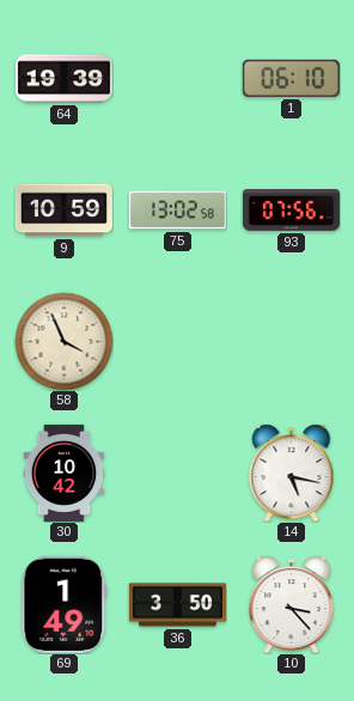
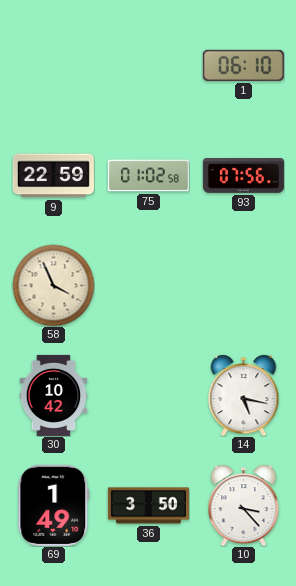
64: 19:39 -> none (63, 79)
9: 10:59 -> 22:59 (53, 176)
75: 13:02 -> 01:02 (148, 176)
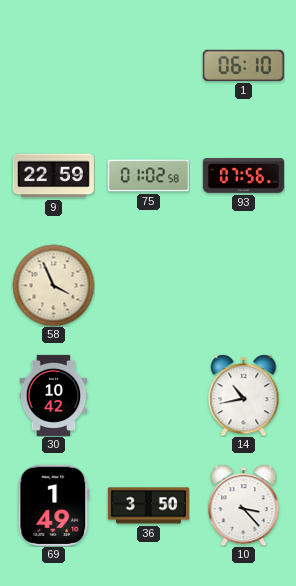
14: 5:17 -> 10:43 (244, 395)
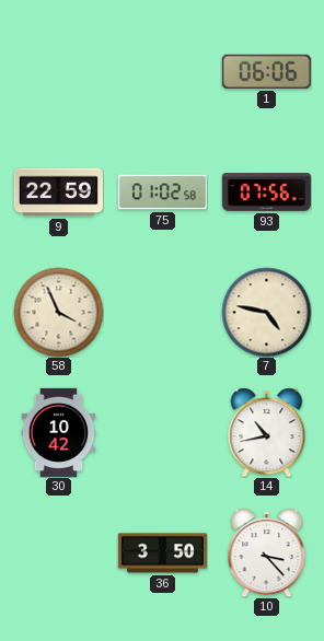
1: 06:10 -> 06:06 (266, 71)
7: none -> 4:47 (266, 312)
69: 1:49 -> none (54, 505)
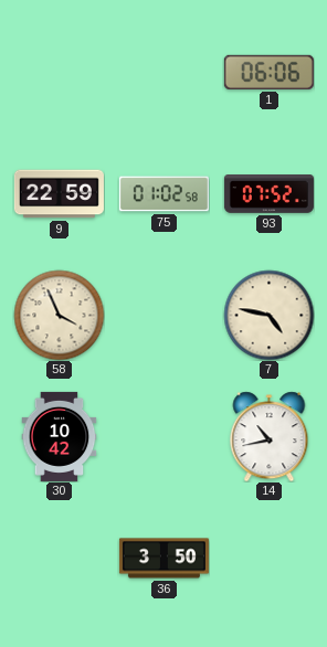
93: 07:56 -> 07:52 (268, 194)
10: 3:23 -> none (267, 552)
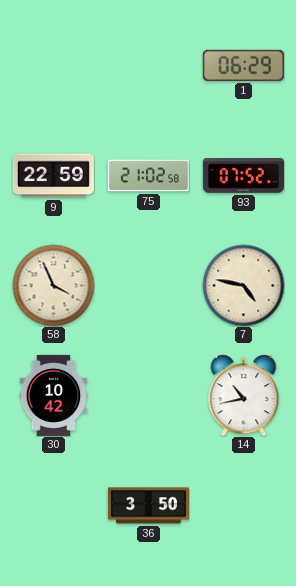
1: 06:06 -> 06:29 (243, 65)
75: 01:02 -> 21:02 (148, 176)
